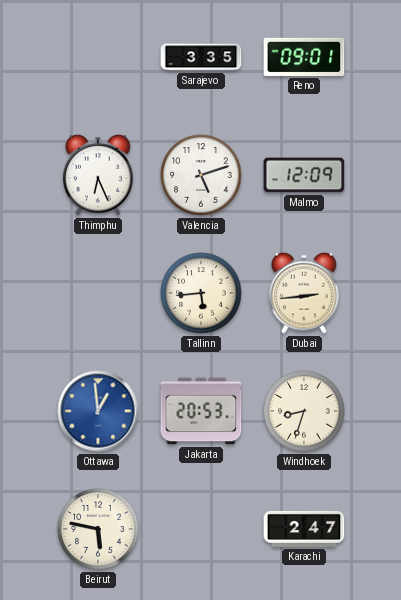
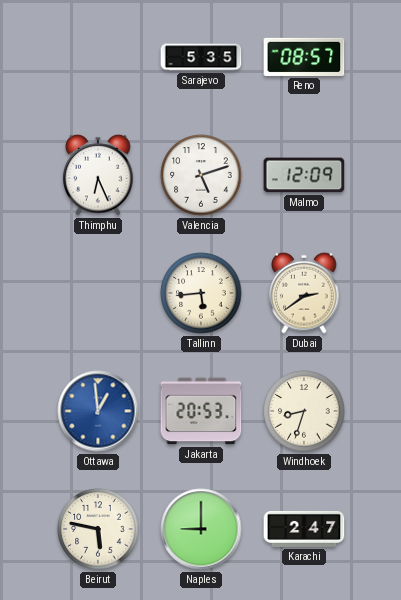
Sarajevo: 3:35 -> 5:35 (201, 57)
Reno: 09:01 -> 08:57 (304, 57)
Dubai: 2:44 -> 2:39 (304, 293)
Naples: none -> 9:00 (201, 529)
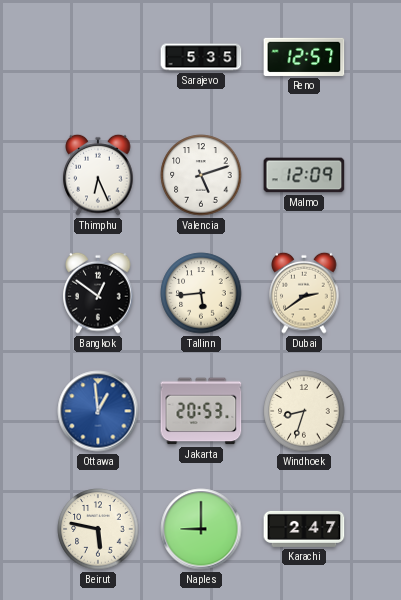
Reno: 08:57 -> 12:57 (304, 57)
Bangkok: none -> 12:51 (98, 293)
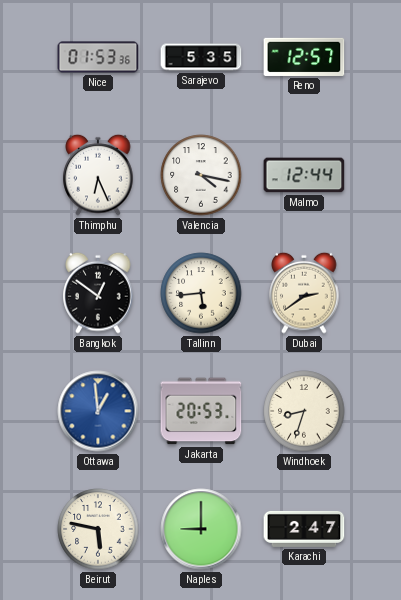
Nice: none -> 01:53 (98, 57)
Valencia: 5:12 -> 4:17 (201, 175)
Malmo: 12:09 -> 12:44 (304, 175)
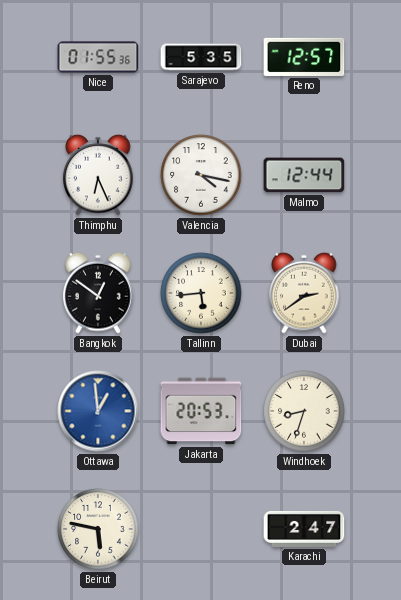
Nice: 01:53 -> 01:55 (98, 57)
Naples: 9:00 -> none (201, 529)
